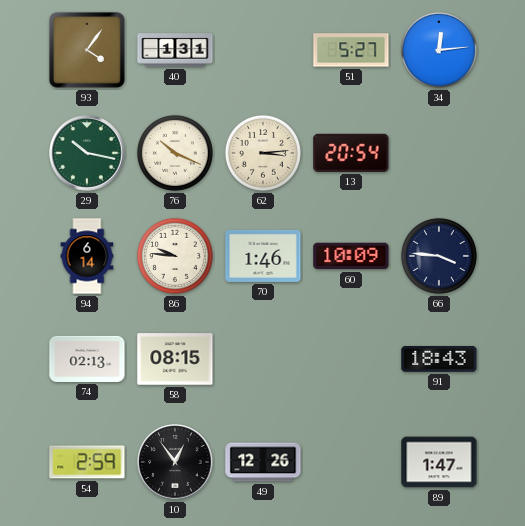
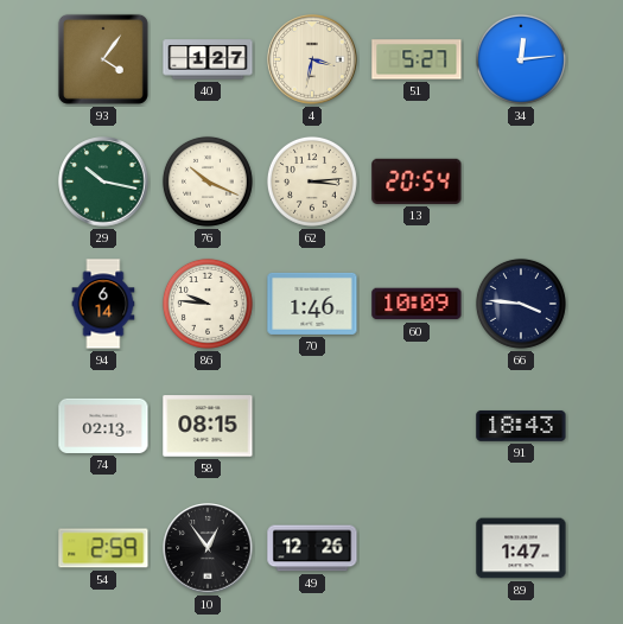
40: 1:31 -> 1:27 (208, 59)
4: none -> 3:32 (312, 59)
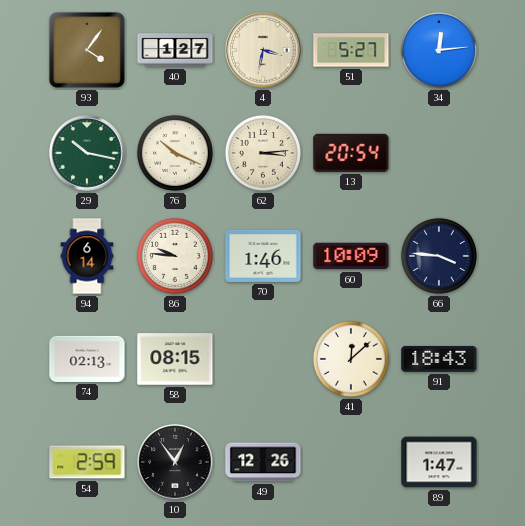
41: none -> 12:08 (351, 359)
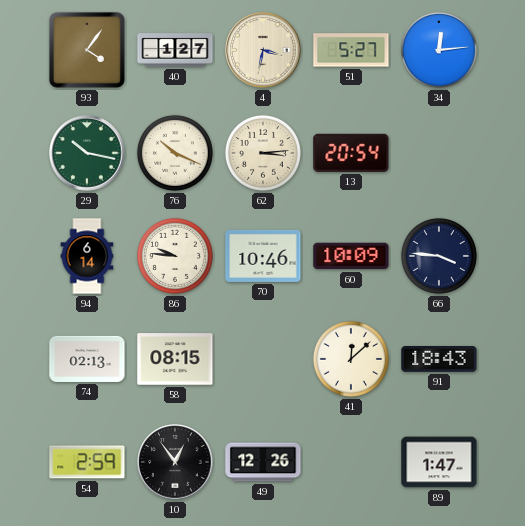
70: 1:46 -> 10:46 (263, 256)
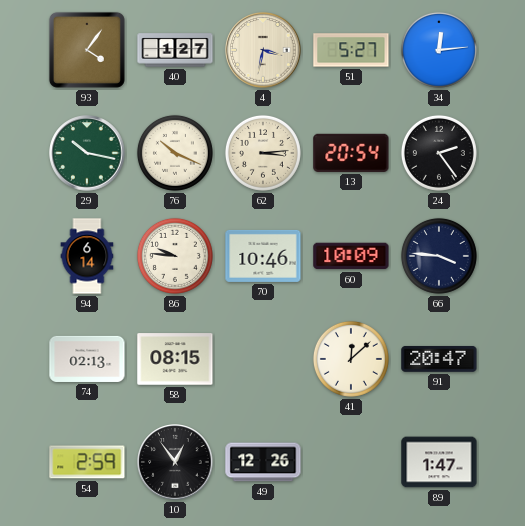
24: none -> 2:24 (439, 153)
91: 18:43 -> 20:47 (439, 359)
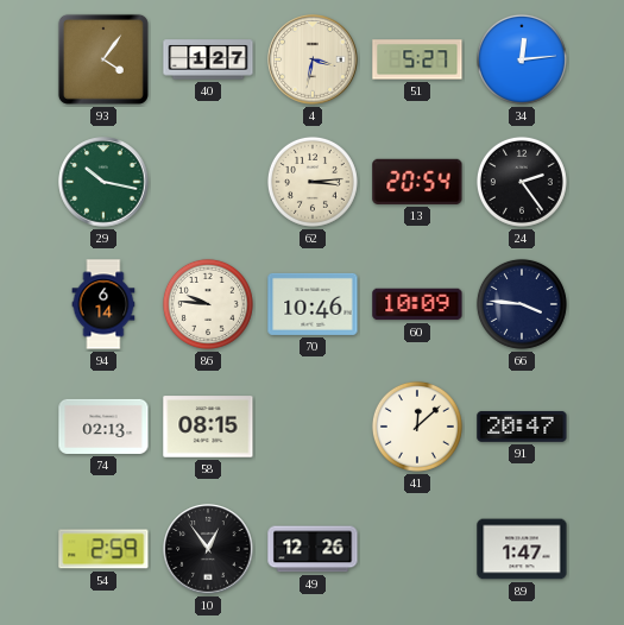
76: 10:19 -> none (175, 153)
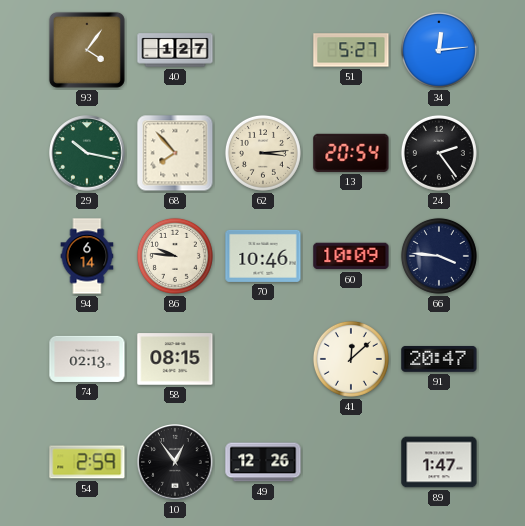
4: 3:32 -> none (313, 59)
68: none -> 7:53 (175, 153)
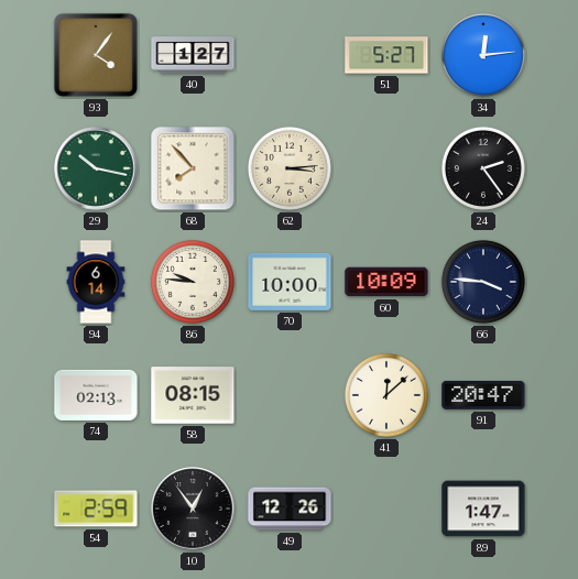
13: 20:54 -> none (351, 153)
70: 10:46 -> 10:00 (290, 282)
